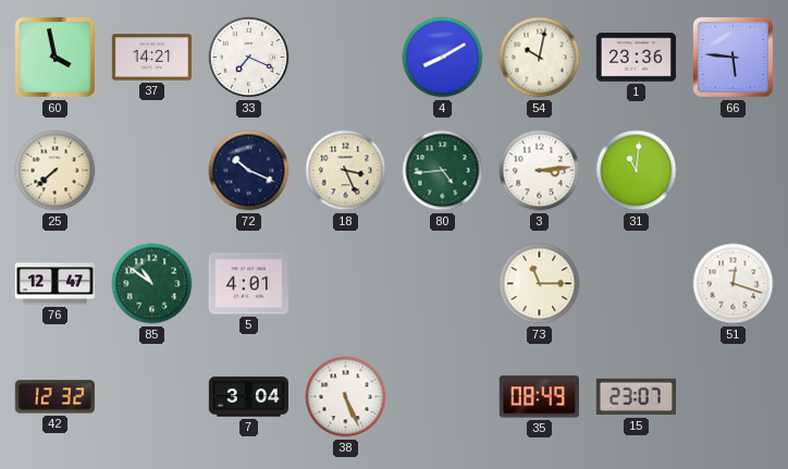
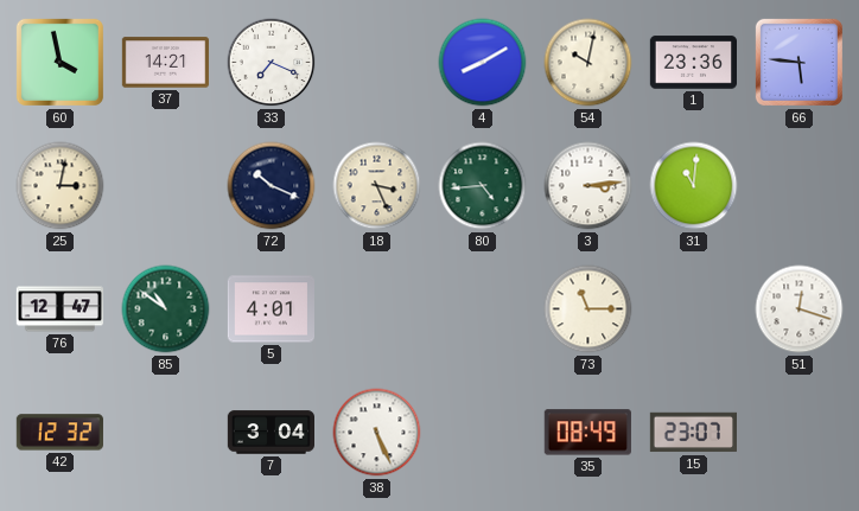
25: 7:38 -> 3:02 (61, 186)
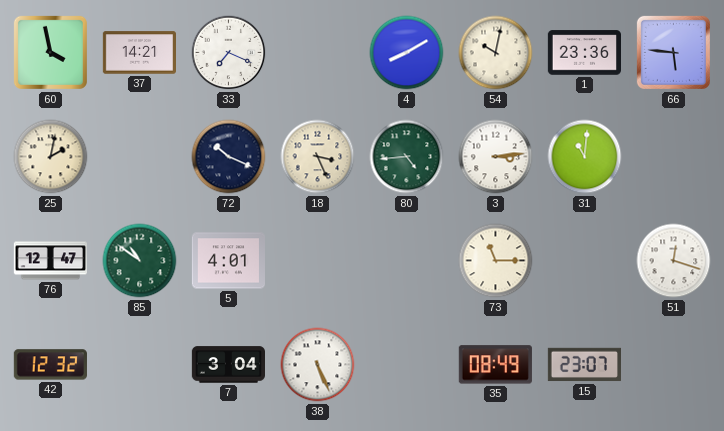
25: 3:02 -> 2:02 (51, 157)
